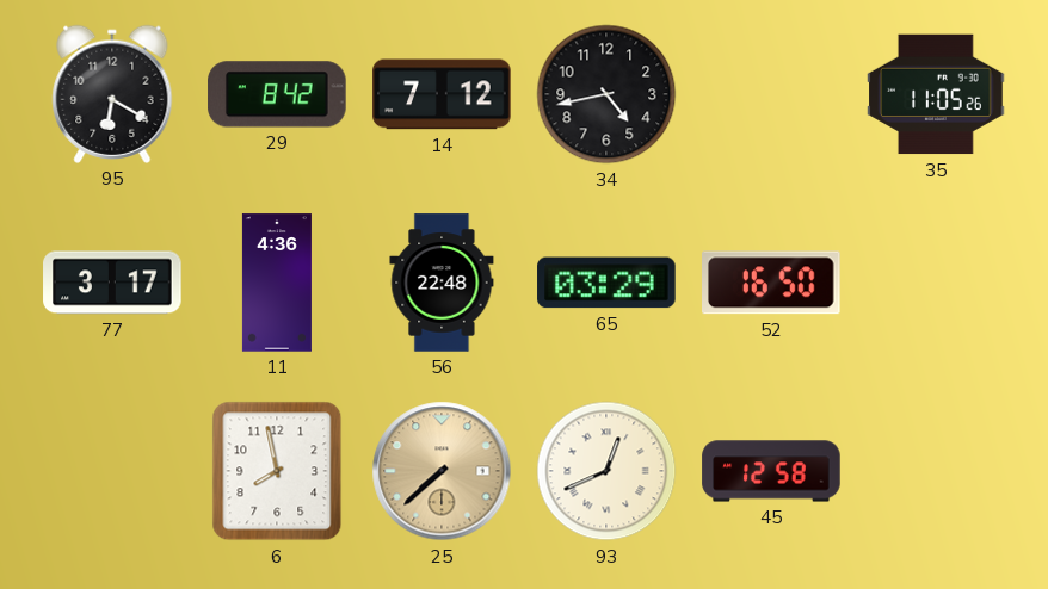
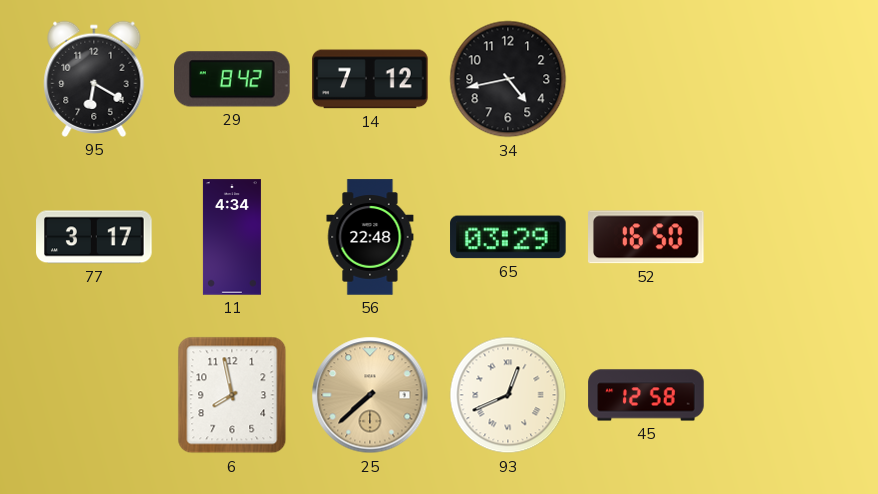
35: 11:05 -> none (936, 94)
11: 4:36 -> 4:34 (232, 237)
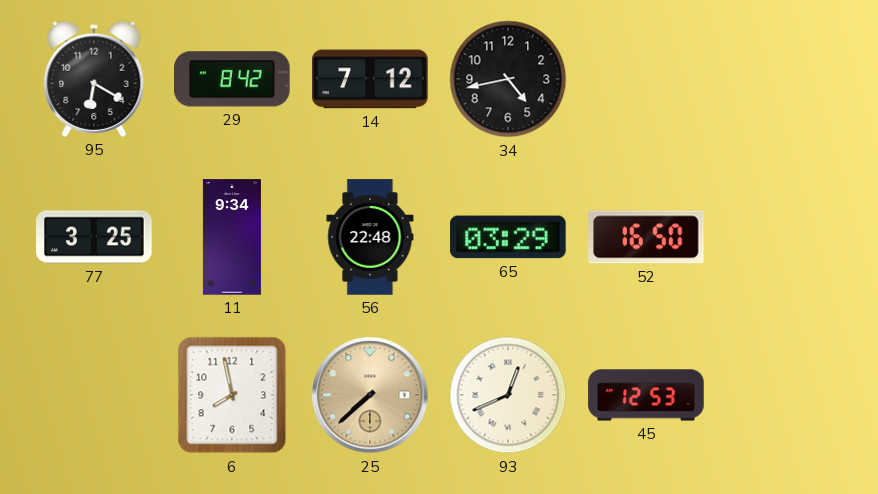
77: 3:17 -> 3:25 (94, 237)
11: 4:34 -> 9:34 (232, 237)
45: 12:58 -> 12:53 (646, 395)
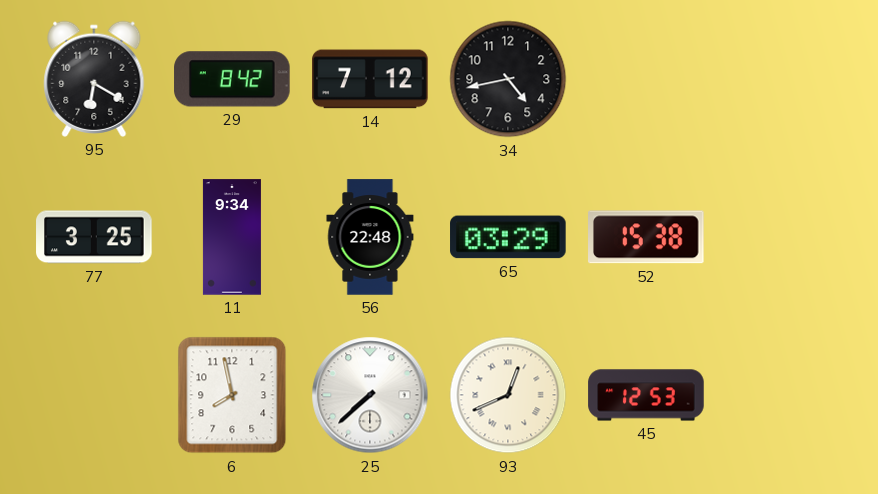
52: 16:50 -> 15:38 (646, 237)
25 dial: champagne -> white (370, 395)
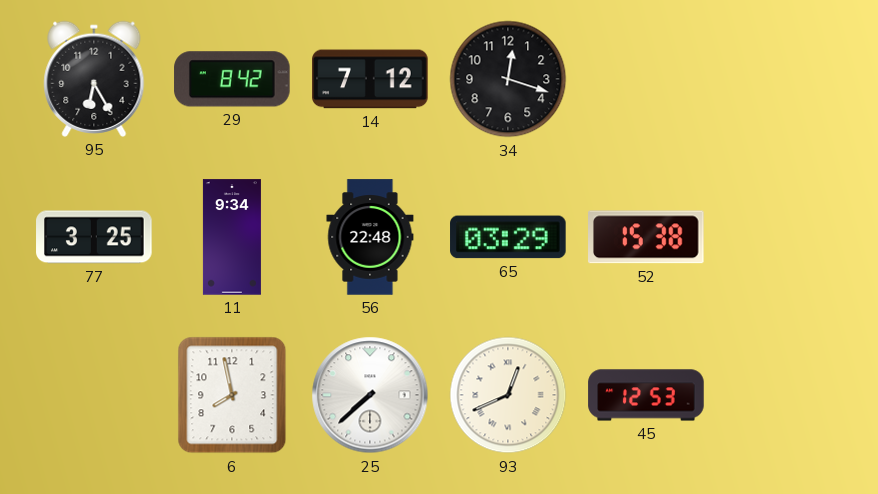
95: 6:20 -> 6:25 (94, 79)
34: 4:43 -> 12:18 (508, 79)
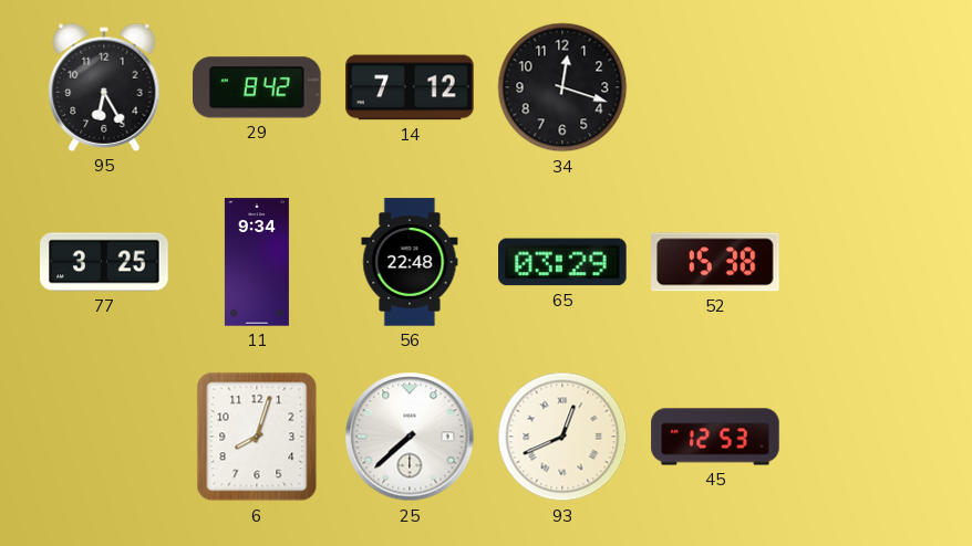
6: 7:58 -> 8:03 (257, 437)
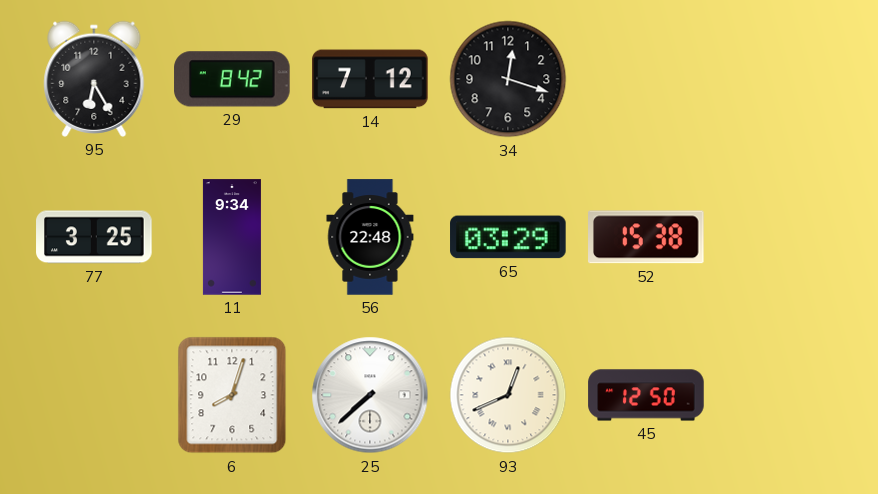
45: 12:53 -> 12:50 (646, 395)
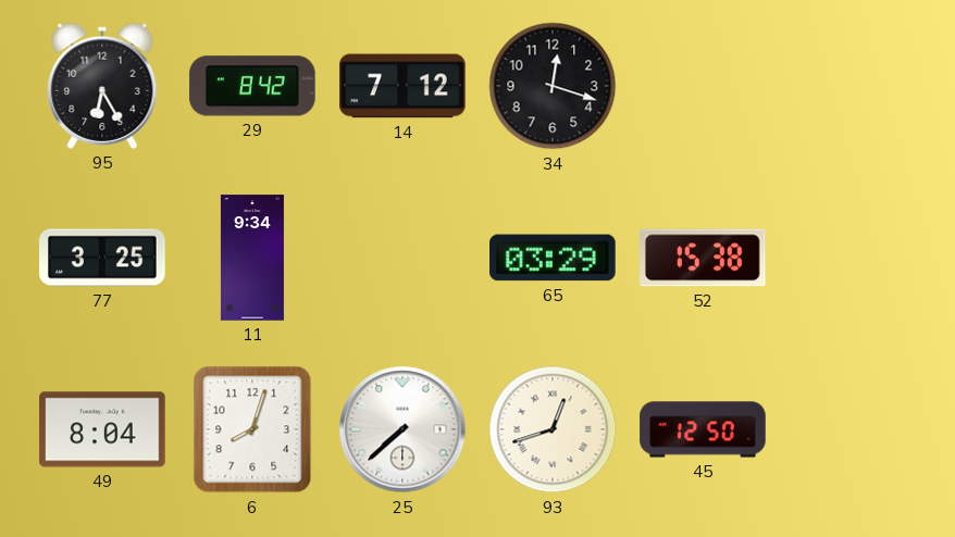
56: 22:48 -> none (370, 237)
49: none -> 8:04 (102, 429)
93: 12:41 -> 12:42 (553, 429)
